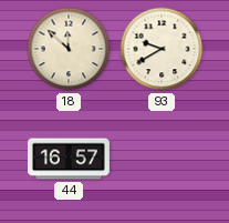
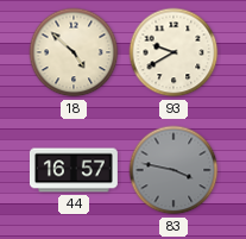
18: 11:52 -> 4:52 (74, 52)
83: none -> 3:47 (174, 170)
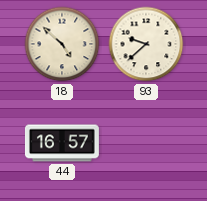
93: 9:40 -> 9:38 (146, 44)
83: 3:47 -> none (174, 170)
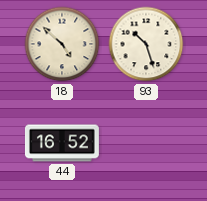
93: 9:38 -> 10:27 (146, 44)
44: 16:57 -> 16:52 (62, 143)
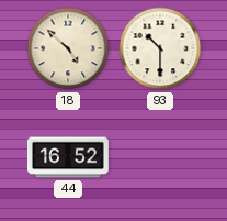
93: 10:27 -> 10:30 (160, 48)
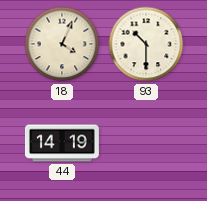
18: 4:52 -> 4:04 (62, 44)
44: 16:52 -> 14:19 (62, 143)
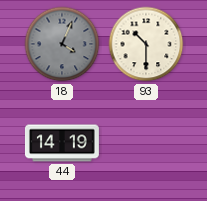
18 dial: cream -> grey (62, 44)
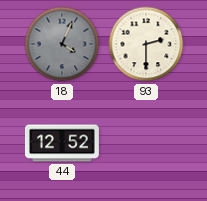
93: 10:30 -> 2:30 (146, 44)
44: 14:19 -> 12:52 (62, 143)
